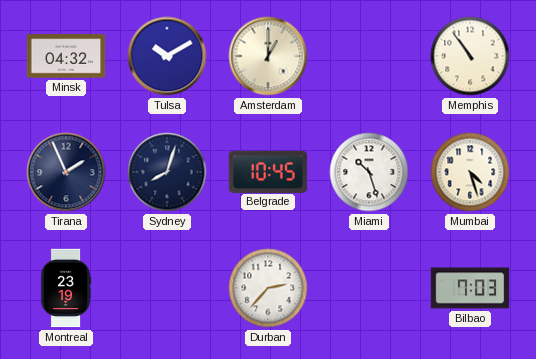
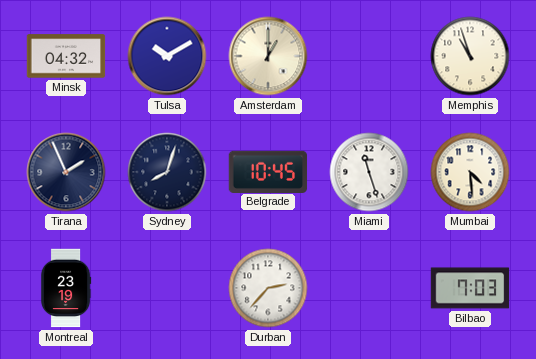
Memphis: 10:54 -> 10:57 (470, 56)
Miami: 10:27 -> 11:27 (369, 172)
Mumbai: 4:27 -> 4:29 (470, 172)
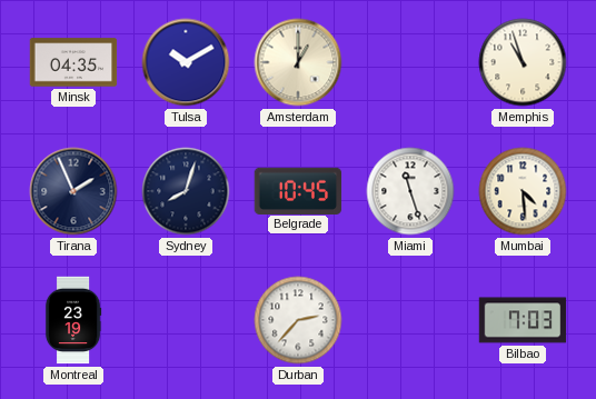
Minsk: 04:32 -> 04:35 (73, 62)
